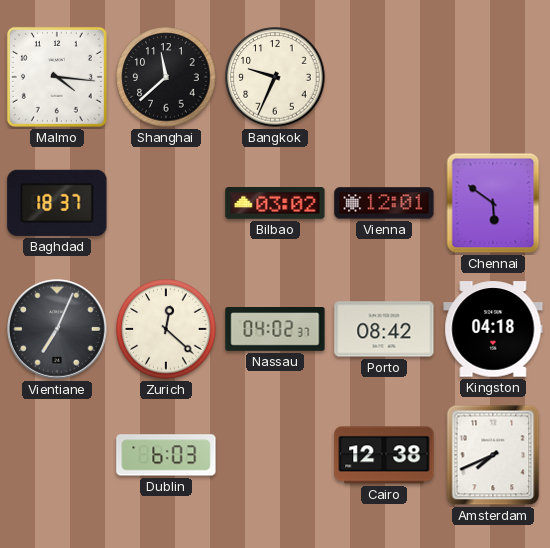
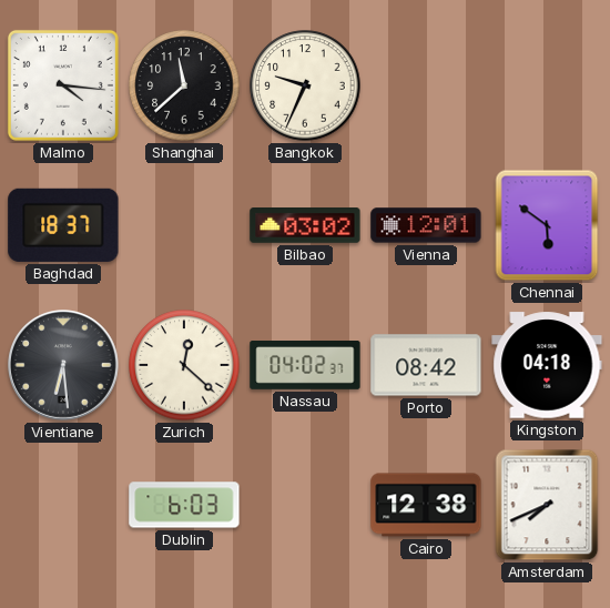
Vientiane: 7:04 -> 6:29 (64, 366)
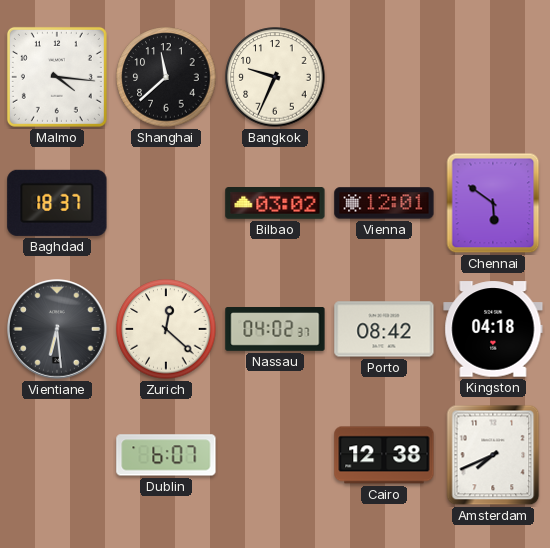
Dublin: 6:03 -> 6:07 (166, 455)
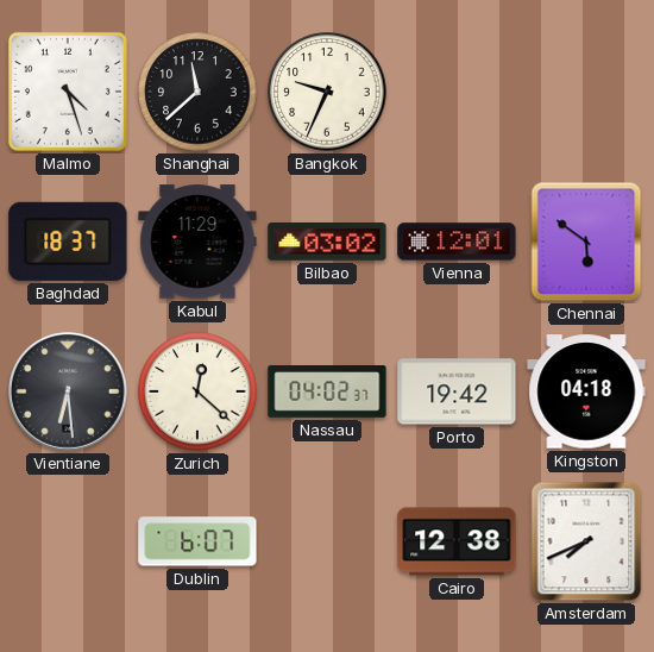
Malmo: 4:16 -> 4:27 (68, 92)
Kabul: none -> 11:29 (197, 242)
Porto: 08:42 -> 19:42 (457, 391)
